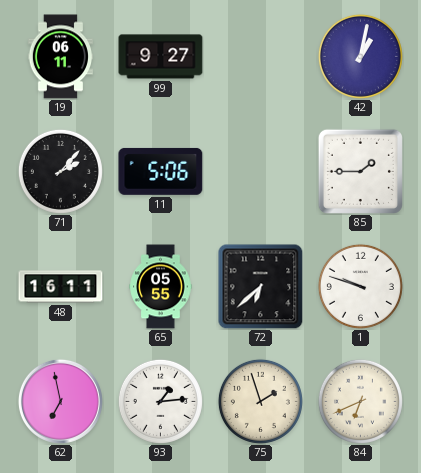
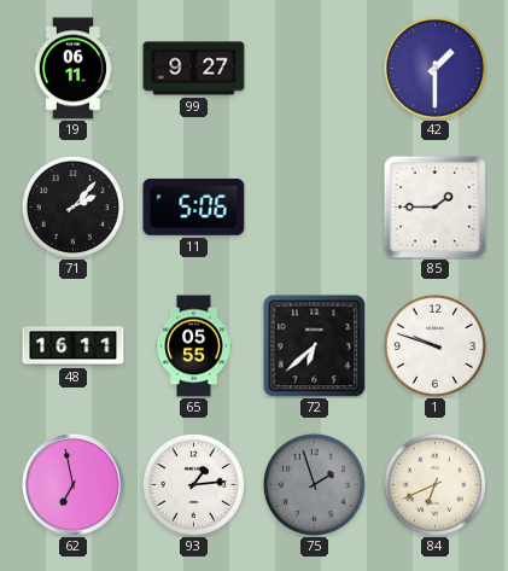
42: 1:02 -> 1:30 (434, 68)
75 dial: cream -> grey (314, 484)
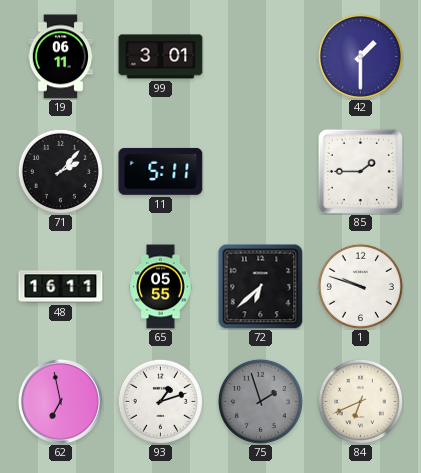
99: 9:27 -> 3:01 (161, 57)
11: 5:06 -> 5:11 (161, 171)
93: 1:14 -> 1:12 (160, 401)
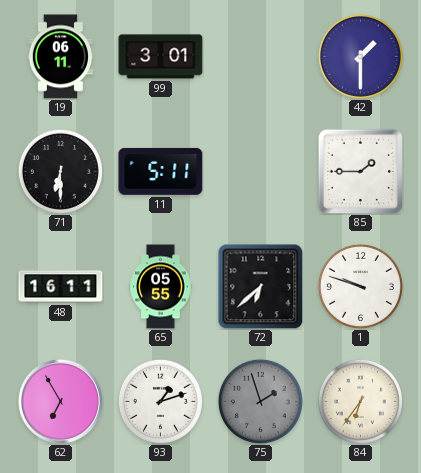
71: 2:07 -> 6:30 (60, 171)
62: 6:58 -> 6:55 (60, 401)
84: 6:41 -> 6:36 (360, 401)
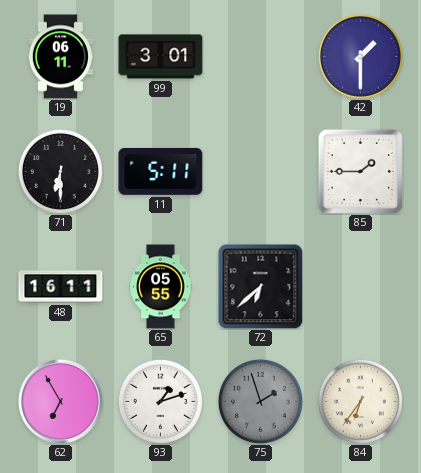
1: 9:48 -> none (360, 286)
